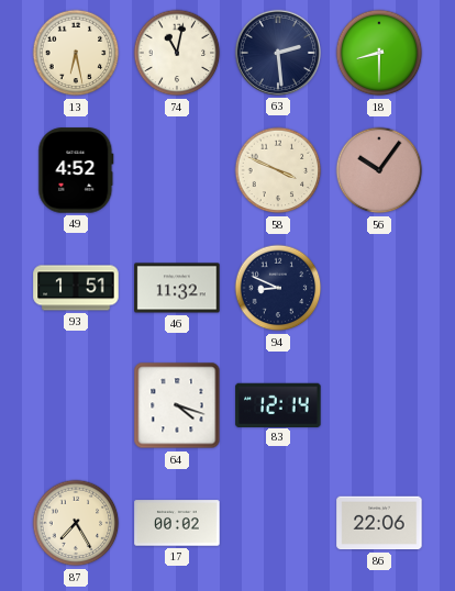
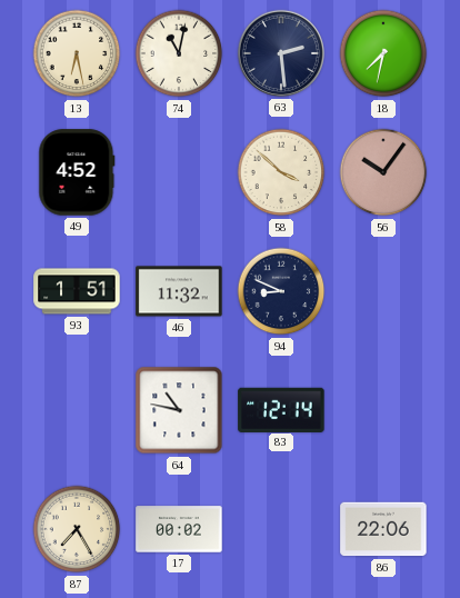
18: 8:30 -> 7:32 (383, 53)
58: 3:49 -> 3:52 (281, 172)
64: 4:18 -> 10:47 (179, 410)
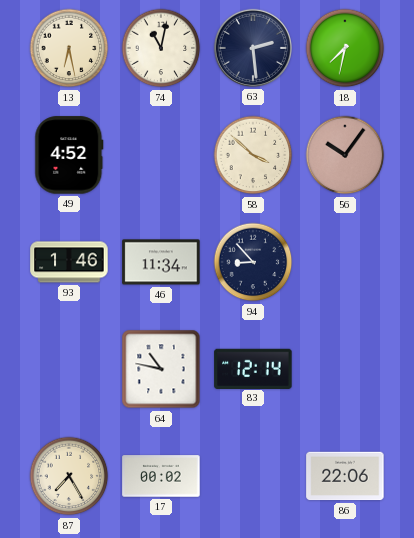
93: 1:51 -> 1:46 (69, 262)
46: 11:32 -> 11:34 (161, 262)
94: 8:49 -> 8:53 (253, 262)
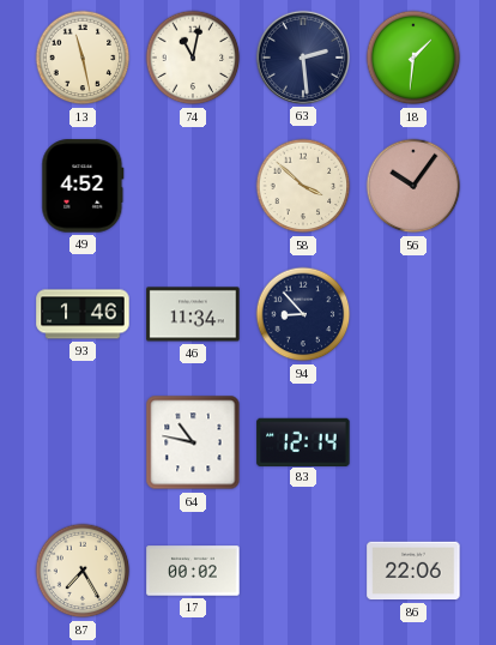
13: 6:28 -> 11:28 (83, 58)
18: 7:32 -> 1:31 (413, 58)
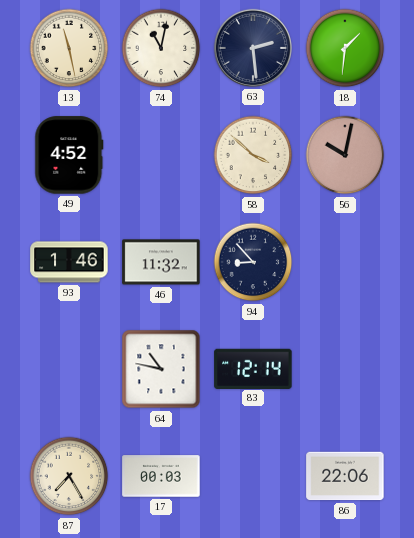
56: 10:06 -> 10:02 (345, 155)
46: 11:34 -> 11:32 (161, 262)
17: 00:02 -> 00:03 (161, 476)
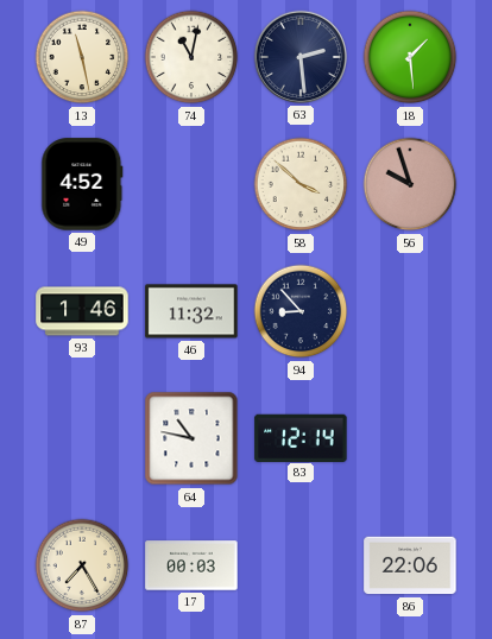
18: 1:31 -> 1:29 (410, 57)
56: 10:02 -> 9:57 (410, 184)
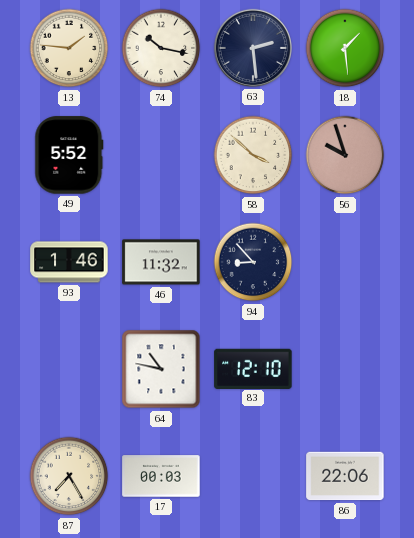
13: 11:28 -> 1:46 (69, 48)
74: 11:02 -> 10:17 (161, 48)
49: 4:52 -> 5:52 (69, 155)
83: 12:14 -> 12:10 (253, 368)
